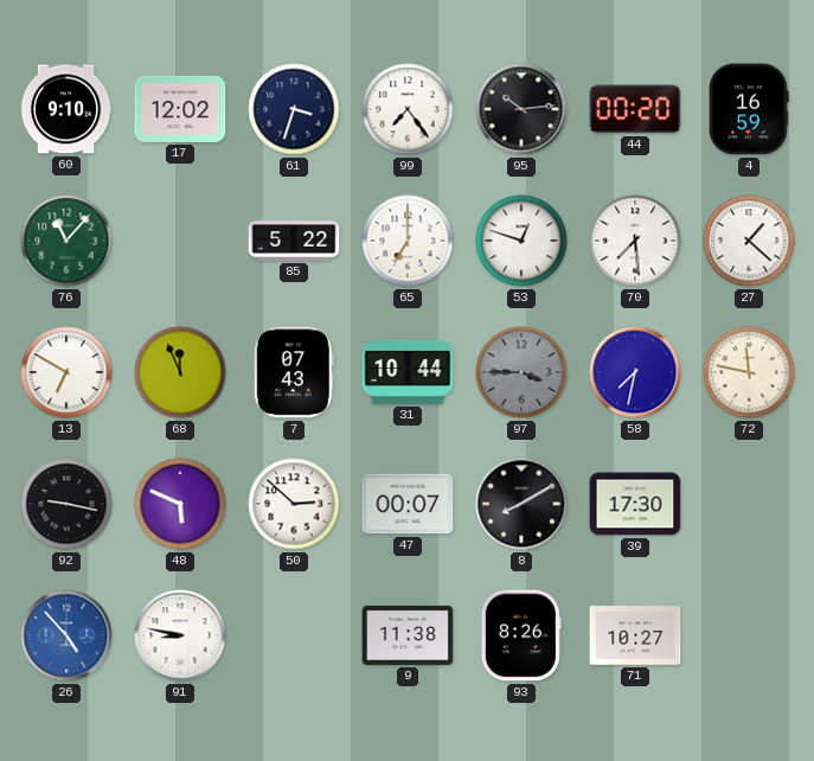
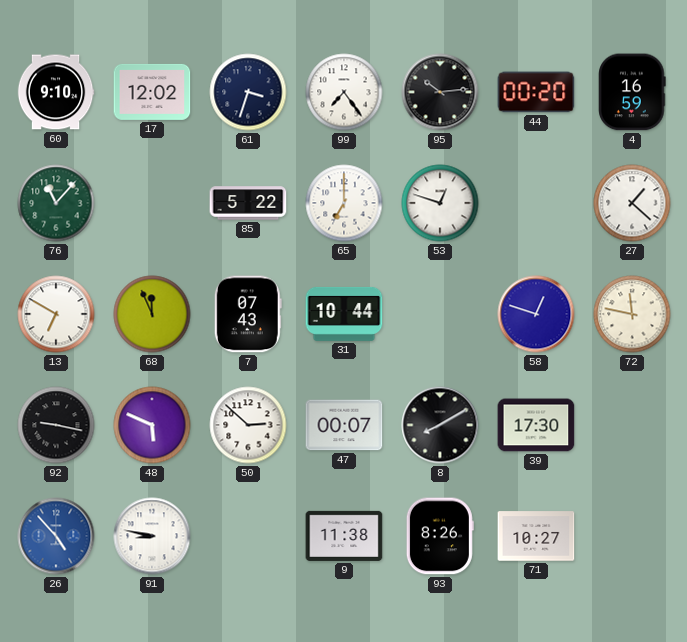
70: 7:29 -> none (635, 241)
97: 3:45 -> none (521, 372)
58: 7:32 -> 12:48 (536, 314)
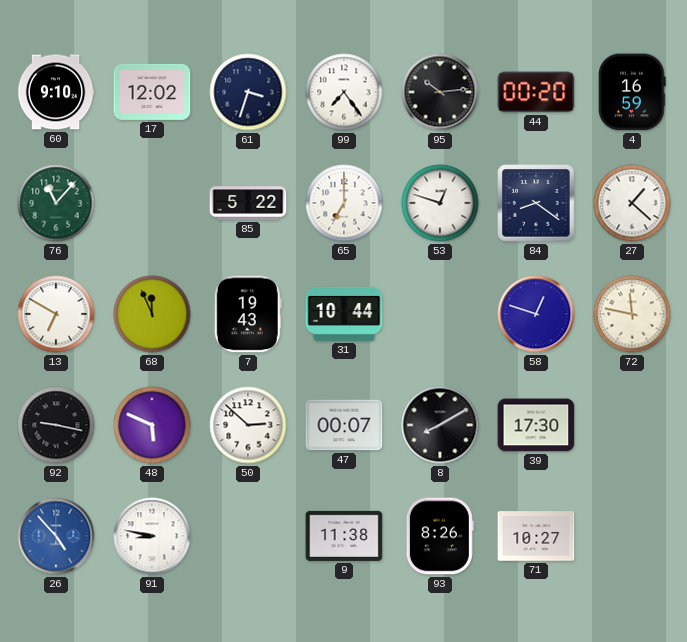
84: none -> 8:21 (536, 203)
7: 07:43 -> 19:43 (248, 314)
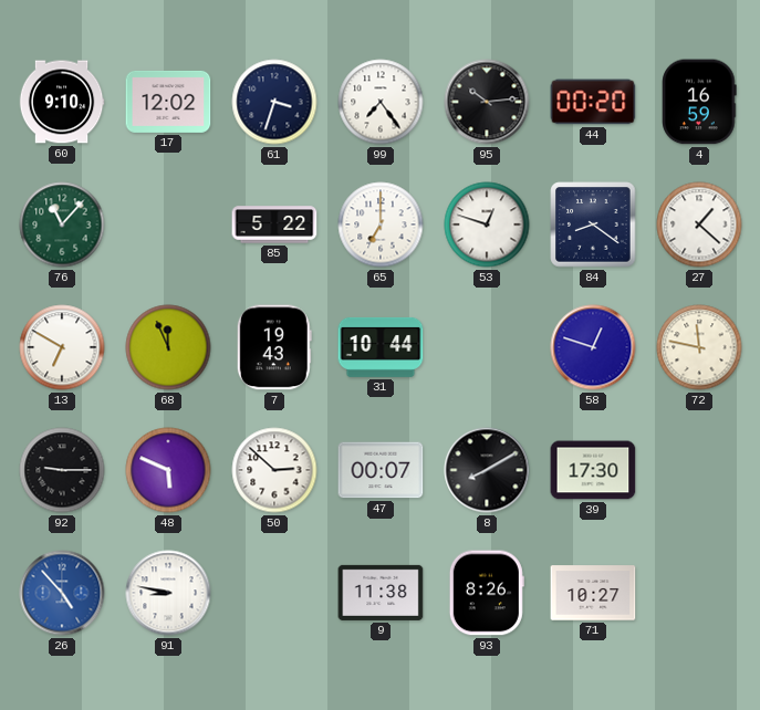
92: 9:17 -> 9:15 (62, 470)
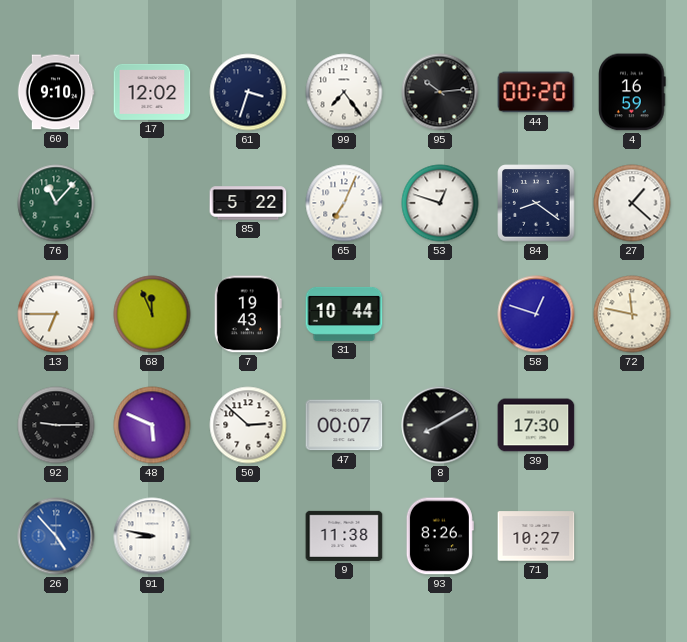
65: 7:00 -> 7:04 (344, 203)
13: 6:50 -> 6:45 (56, 314)
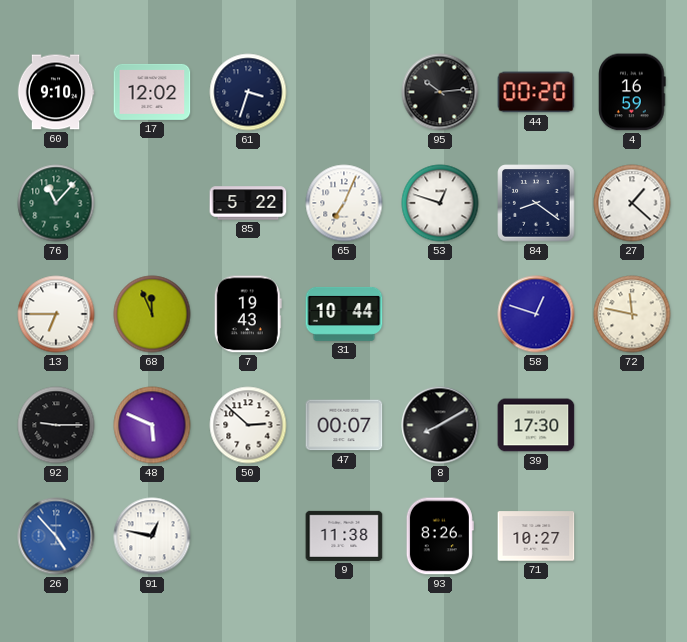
99: 7:24 -> none (344, 92)
91: 8:47 -> 12:47 (152, 536)
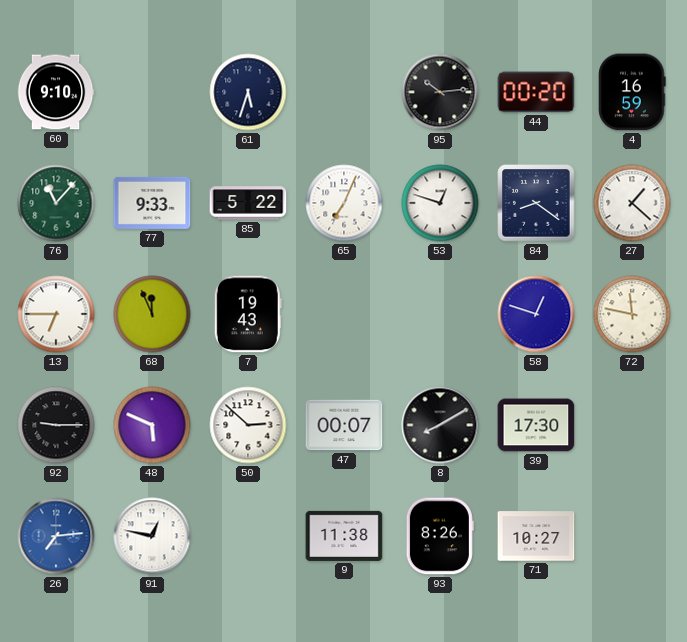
17: 12:02 -> none (152, 92)
61: 3:33 -> 5:33 (248, 92)
77: none -> 9:33 (152, 203)
31: 10:44 -> none (344, 314)
26: 4:53 -> 7:14 (56, 536)
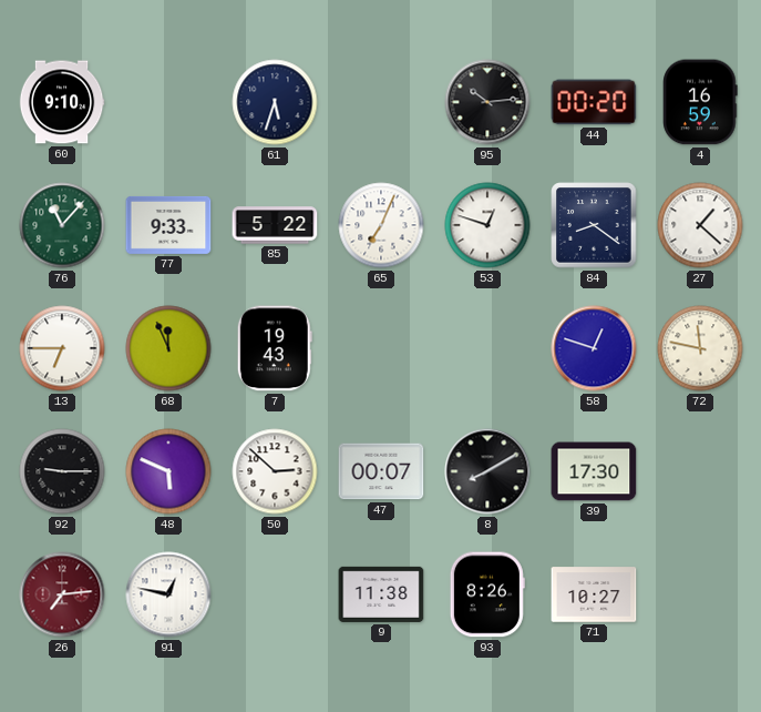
26 dial: blue -> burgundy (62, 594)
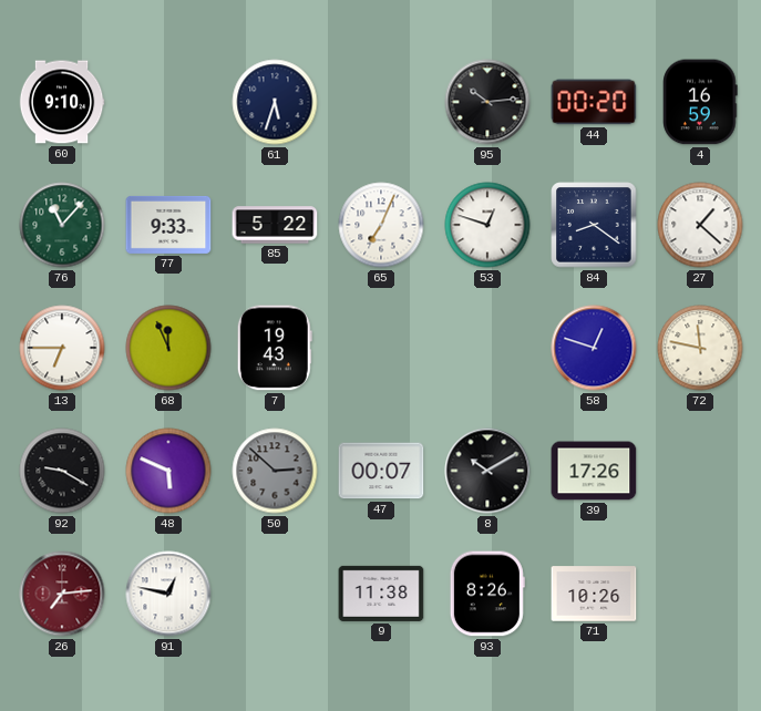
92: 9:15 -> 9:20 (62, 471)
50 dial: white -> grey (275, 471)
8: 8:10 -> 10:10 (487, 471)
39: 17:30 -> 17:26 (594, 471)
71: 10:27 -> 10:26 (594, 594)
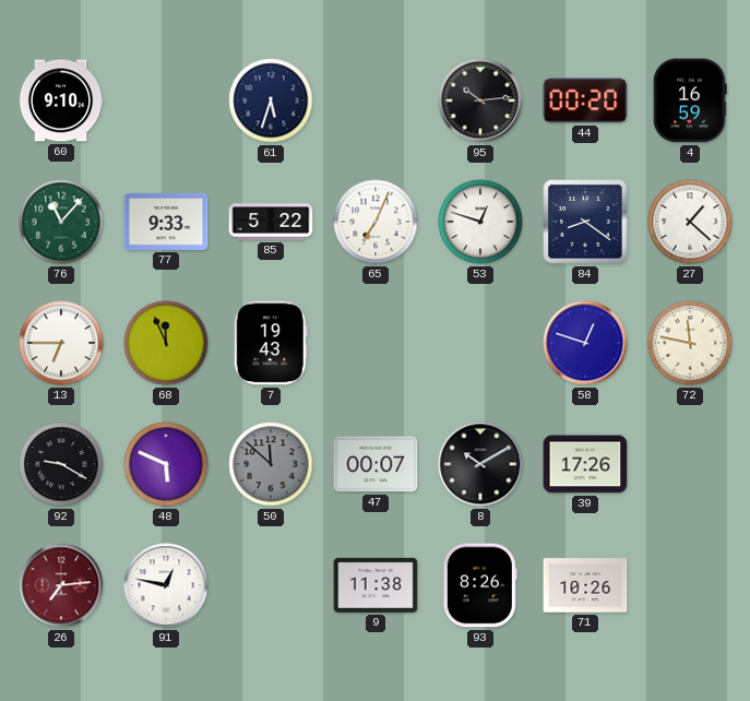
50: 2:52 -> 11:52 (271, 464)
